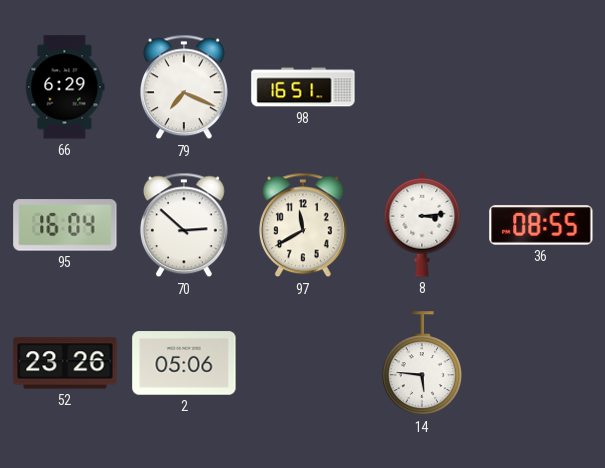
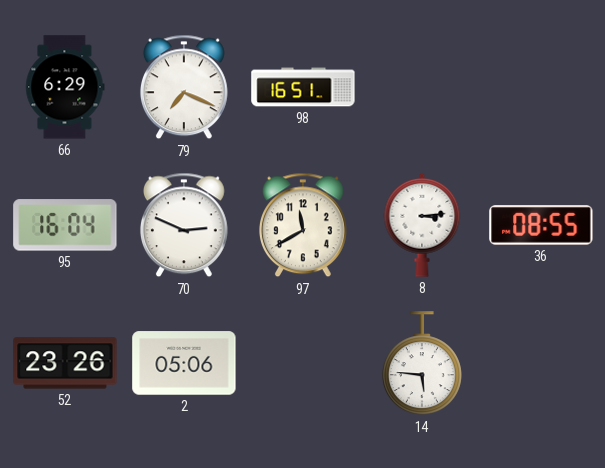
70: 2:52 -> 2:49 (184, 225)
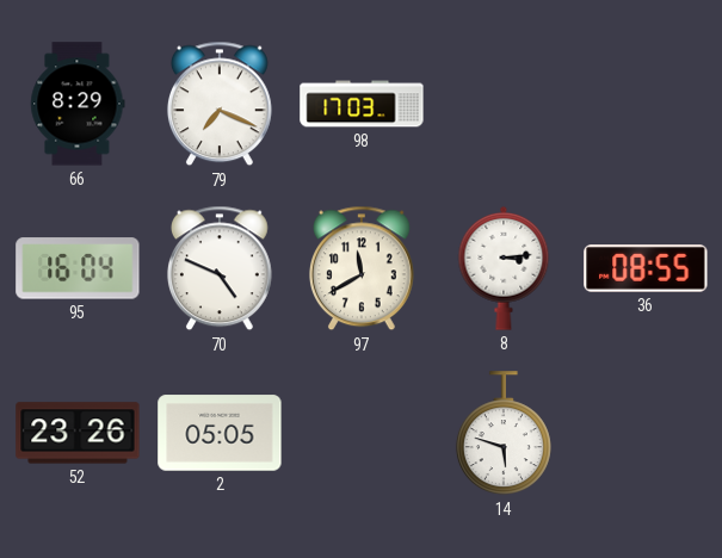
66: 6:29 -> 8:29 (78, 104)
98: 16:51 -> 17:03 (362, 104)
70: 2:49 -> 4:49 (220, 268)
2: 05:06 -> 05:05 (220, 433)
14: 5:46 -> 5:48 (504, 434)
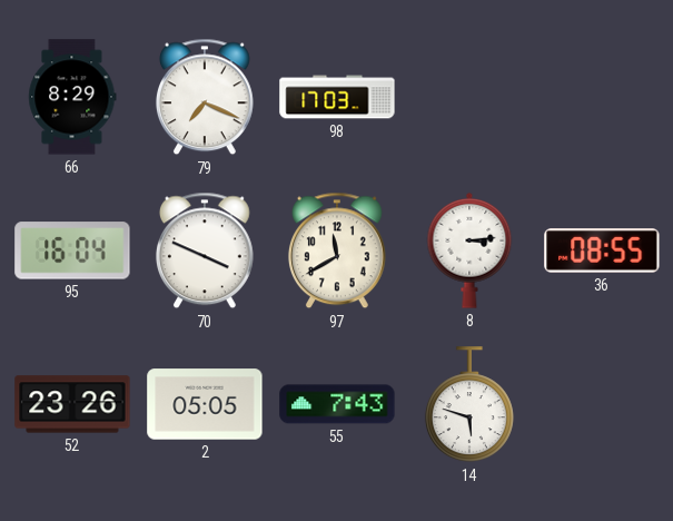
70: 4:49 -> 3:49 (205, 250)
55: none -> 7:43 (337, 404)
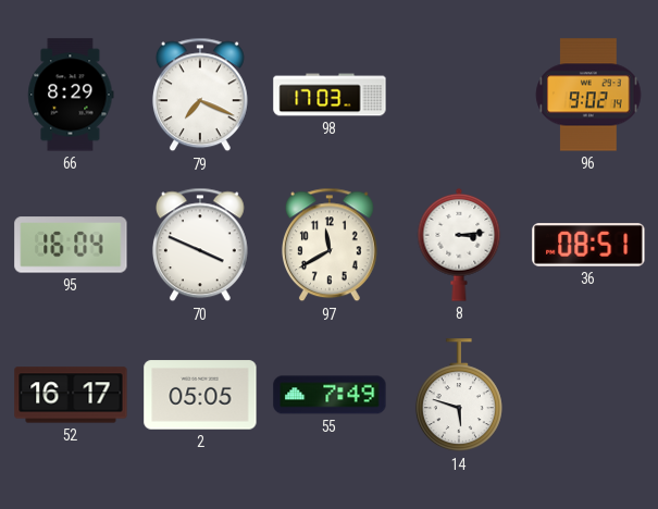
96: none -> 9:02 (588, 95)
36: 08:55 -> 08:51 (588, 245)
52: 23:26 -> 16:17 (71, 395)
55: 7:43 -> 7:49 (330, 395)
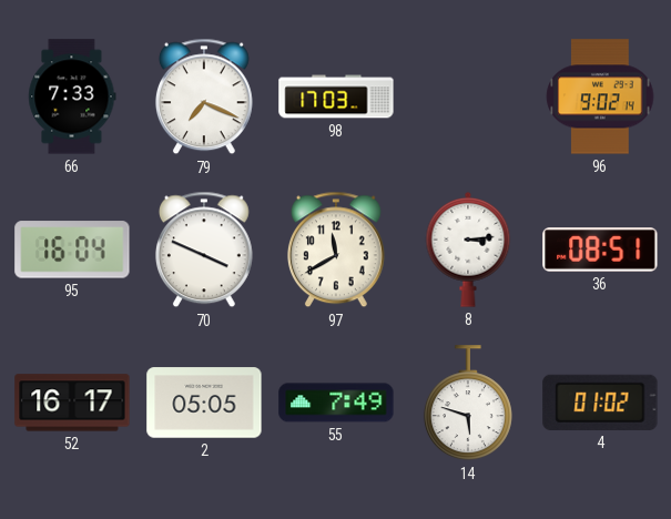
66: 8:29 -> 7:33 (72, 96)
4: none -> 01:02 (600, 403)
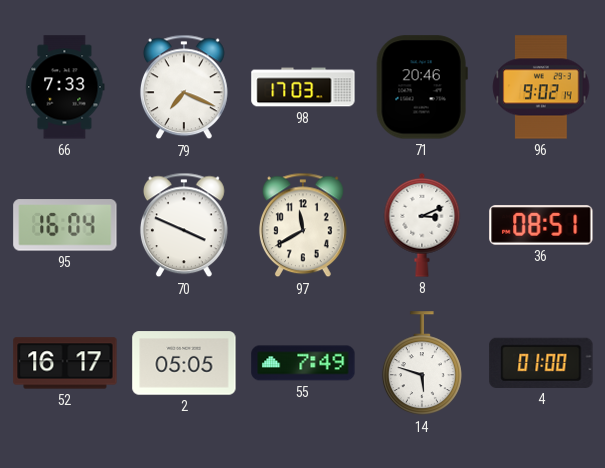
71: none -> 20:46 (422, 87)
8: 3:14 -> 3:11 (422, 225)
4: 01:02 -> 01:00 (541, 363)
